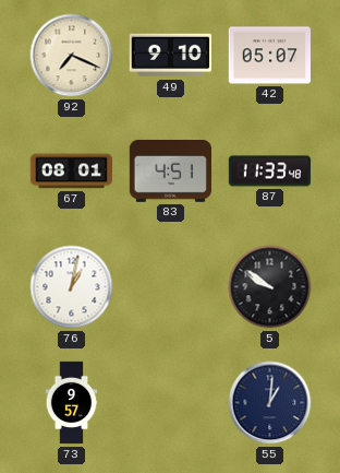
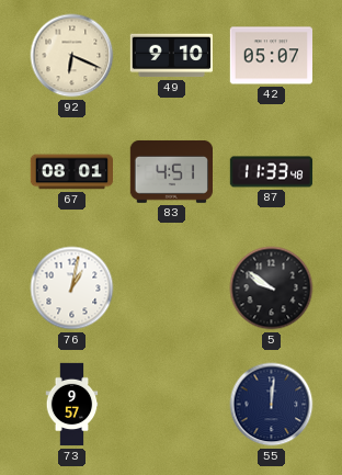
92: 7:19 -> 6:19 (72, 56)
55: 1:01 -> 12:01 (272, 405)
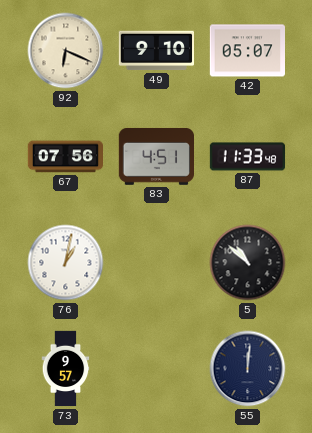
67: 08:01 -> 07:56 (66, 157)
5: 9:51 -> 10:52 (248, 263)
